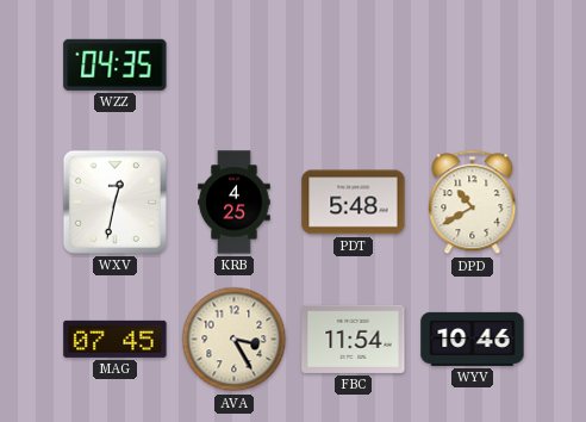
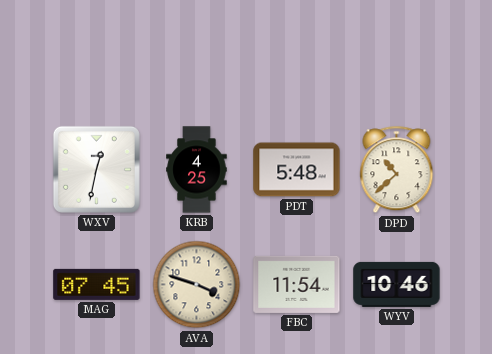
WZZ: 04:35 -> none (116, 64)
DPD: 10:40 -> 10:38 (397, 170)
AVA: 3:25 -> 3:48 (197, 285)
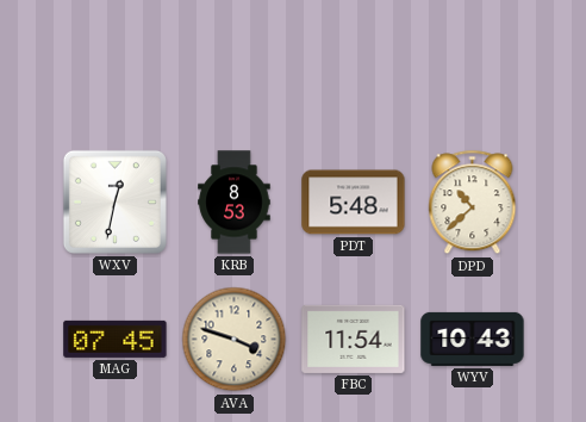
KRB: 4:25 -> 8:53 (235, 203)
WYV: 10:46 -> 10:43 (473, 339)
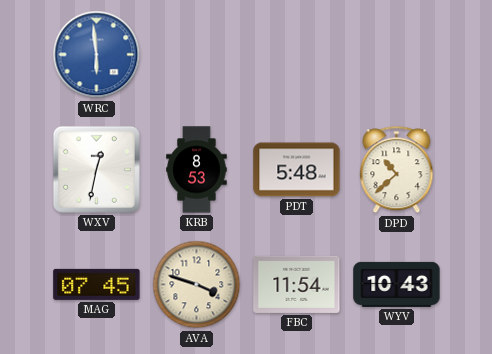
WRC: none -> 5:59 (97, 55)
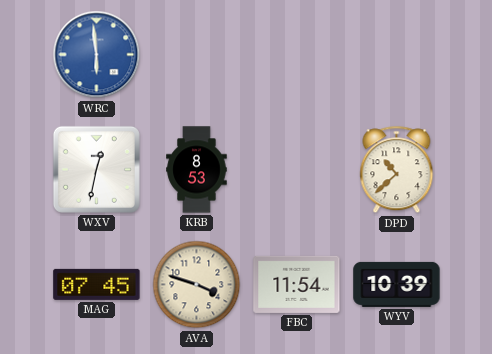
PDT: 5:48 -> none (297, 170)
WYV: 10:43 -> 10:39 (397, 284)
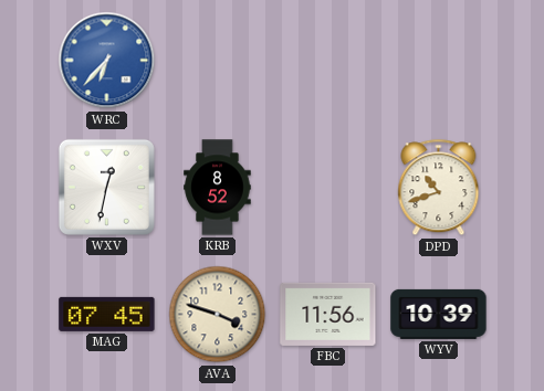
WRC: 5:59 -> 6:37 (107, 61)
KRB: 8:53 -> 8:52 (218, 188)
DPD: 10:38 -> 10:42 (439, 188)
FBC: 11:54 -> 11:56 (328, 314)
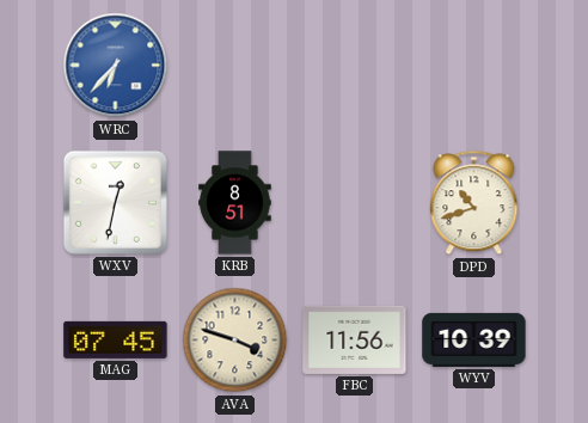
KRB: 8:52 -> 8:51 (235, 203)
